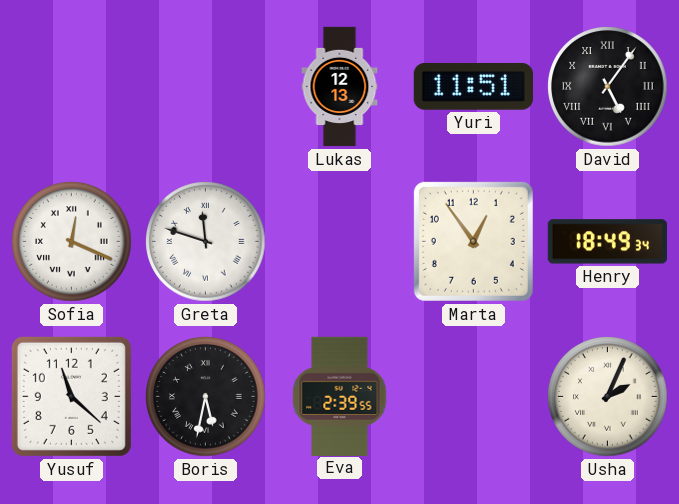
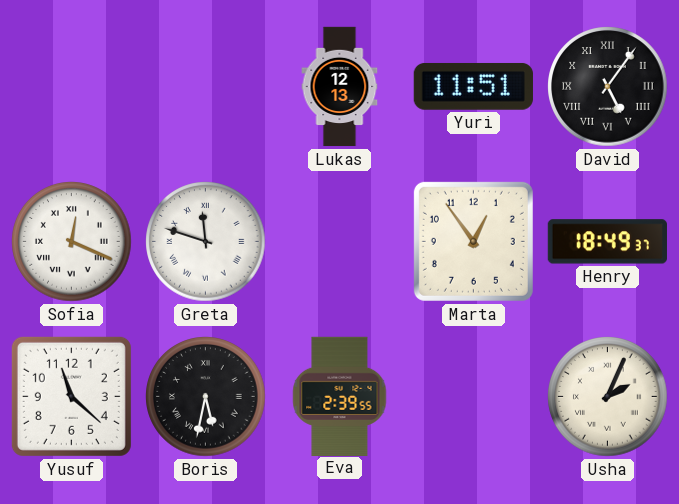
Henry: 18:49:34 -> 18:49:37 (607, 242)
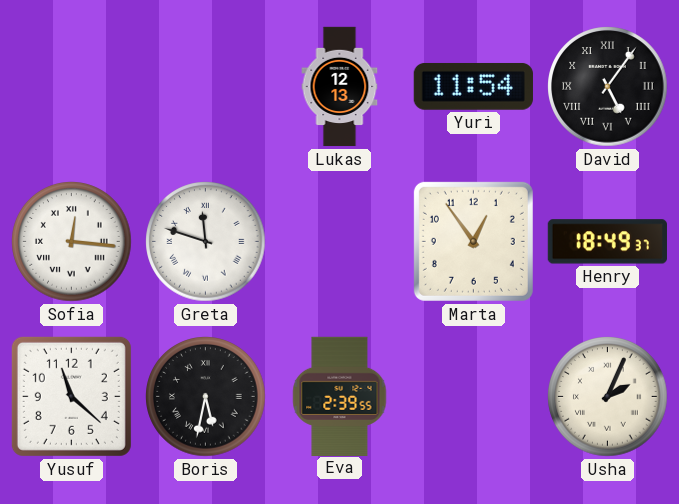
Yuri: 11:51 -> 11:54 (473, 86)
Sofia: 12:19 -> 12:16 (72, 242)
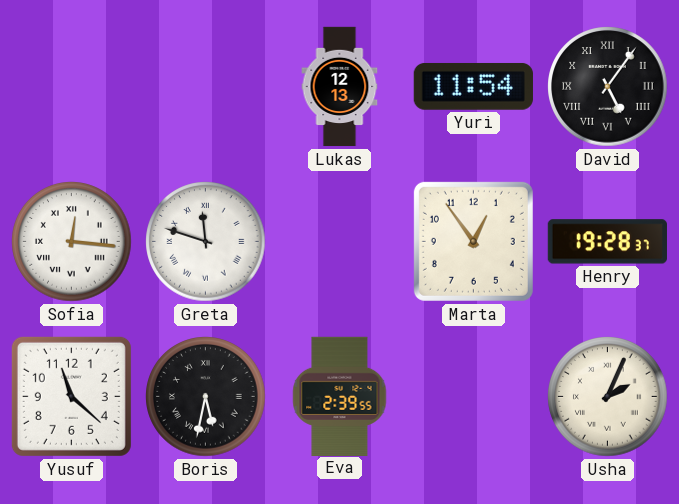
Henry: 18:49 -> 19:28 (607, 242)
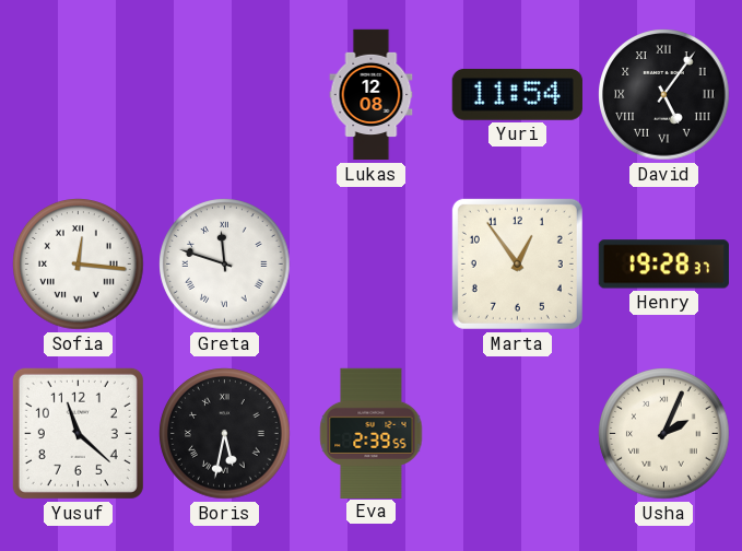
Lukas: 12:13 -> 12:08 (372, 95)
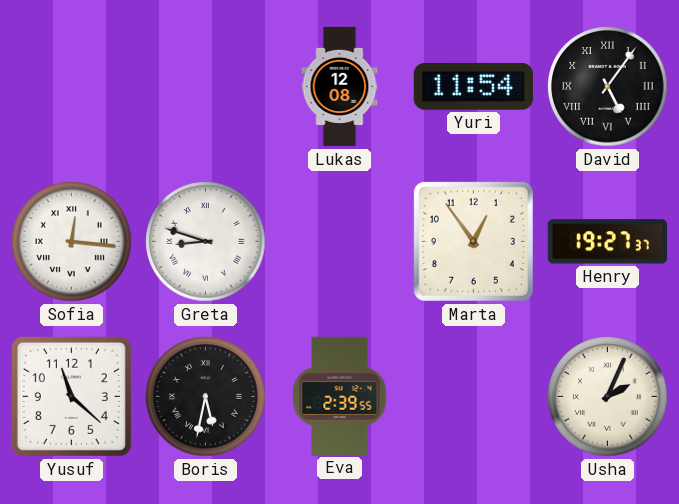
Greta: 11:48 -> 8:48 (206, 242)
Henry: 19:28 -> 19:27 (607, 242)
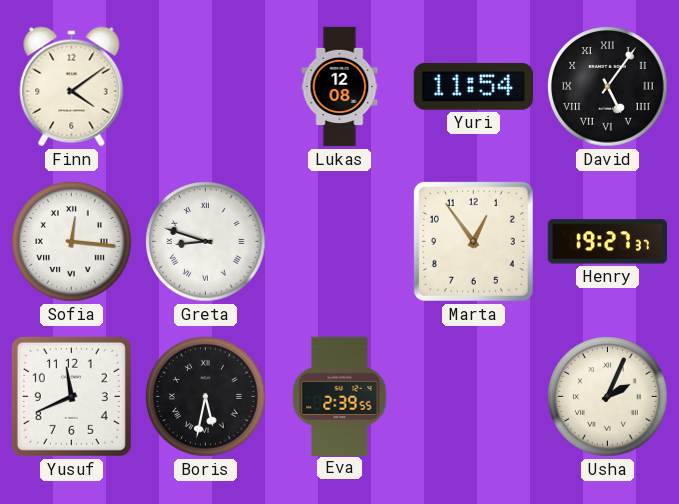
Finn: none -> 4:09 (72, 87)
Yusuf: 11:22 -> 11:41 (71, 396)
